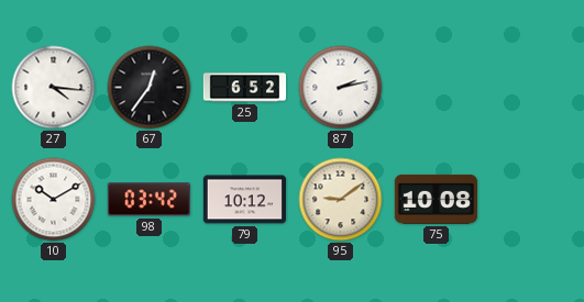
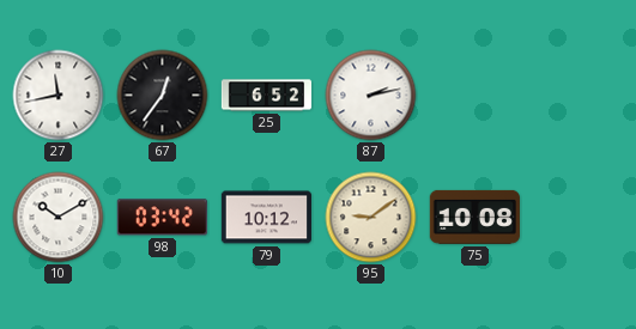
27: 4:16 -> 11:43 (59, 96)
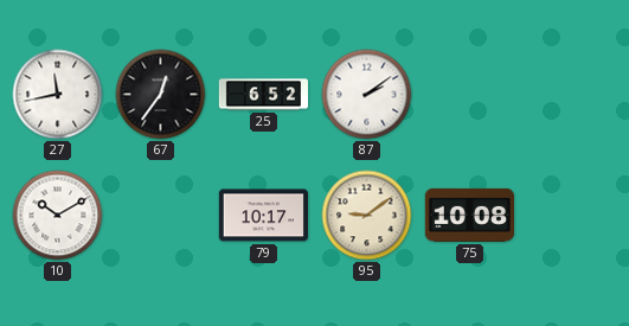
87: 2:13 -> 2:09 (367, 95)
98: 03:42 -> none (162, 218)
79: 10:12 -> 10:17 (263, 216)
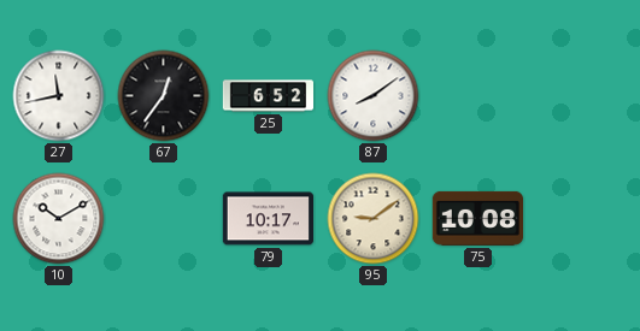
87: 2:09 -> 8:09 (374, 96)
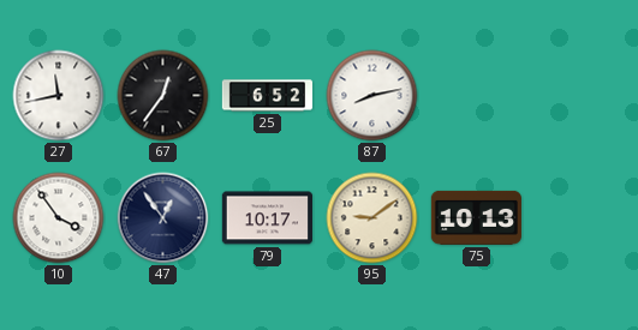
87: 8:09 -> 8:13 (372, 96)
10: 10:10 -> 3:54 (59, 218)
47: none -> 12:54 (163, 218)
75: 10:08 -> 10:13 (476, 217)
